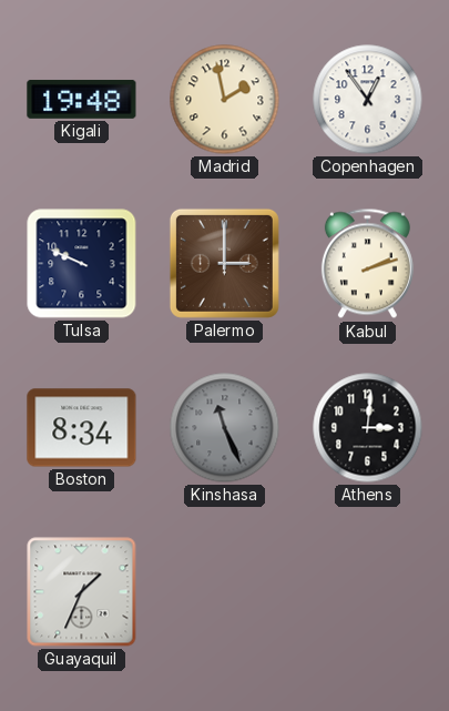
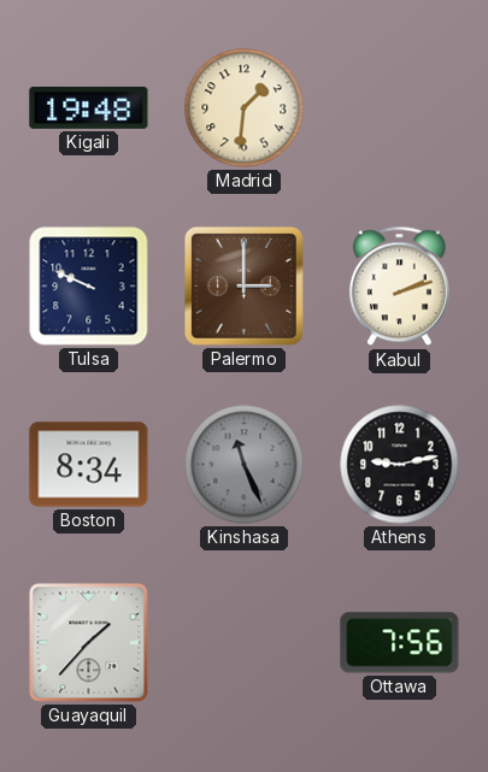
Madrid: 1:58 -> 1:31 (245, 108)
Copenhagen: 12:54 -> none (368, 100)
Athens: 3:01 -> 9:13 (400, 465)
Guayaquil: 1:34 -> 1:37 (89, 643)
Ottawa: none -> 7:56 (400, 643)
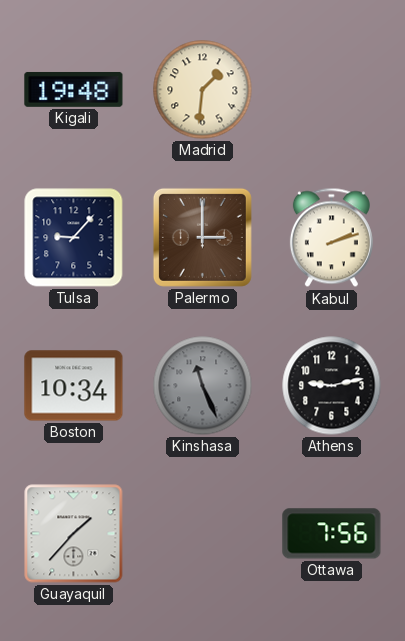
Tulsa: 9:49 -> 9:07 (74, 238)
Boston: 8:34 -> 10:34 (74, 386)
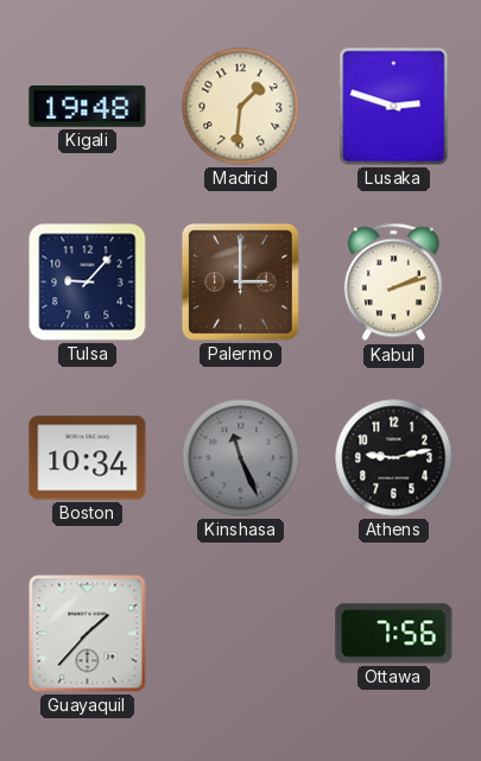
Lusaka: none -> 2:48 (394, 107)
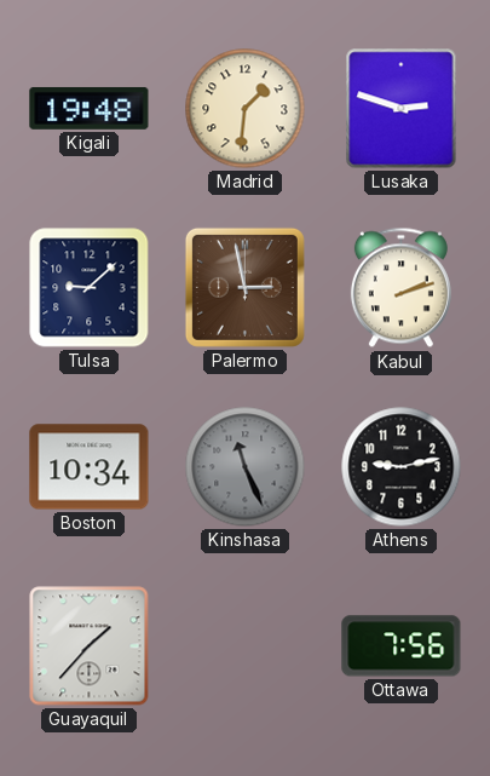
Tulsa: 9:07 -> 9:08 (90, 288)
Palermo: 3:00 -> 2:58 (244, 287)
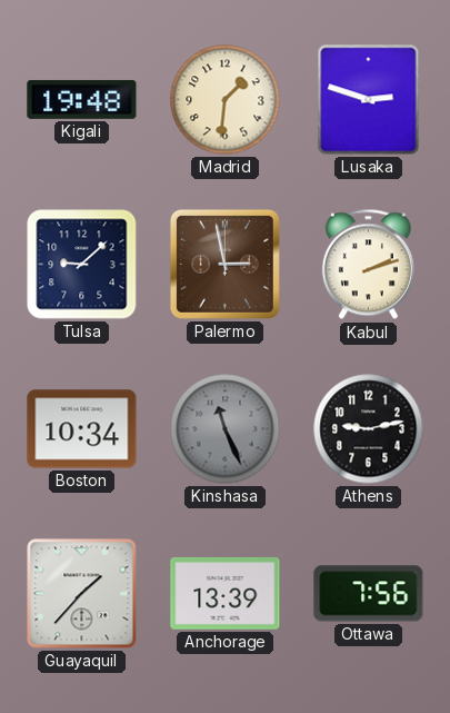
Anchorage: none -> 13:39 (226, 594)
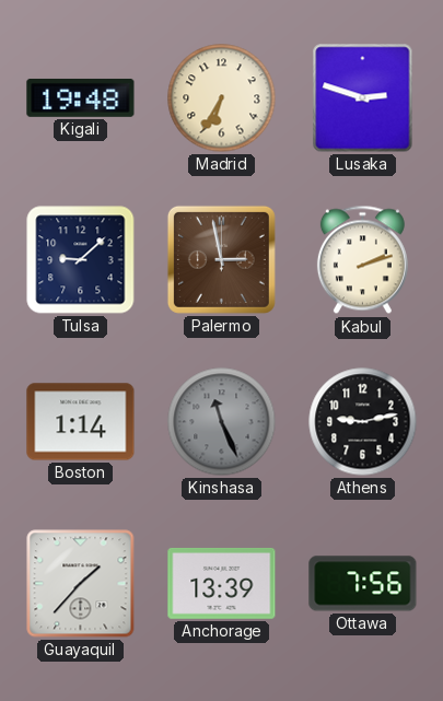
Madrid: 1:31 -> 6:35 (222, 98)
Boston: 10:34 -> 1:14 (81, 422)
